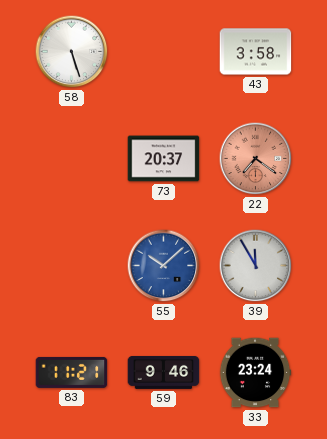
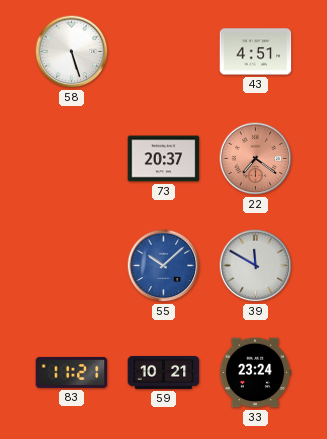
43: 3:58 -> 4:51 (256, 52)
39: 11:55 -> 11:50 (256, 266)
59: 9:46 -> 10:21 (164, 372)
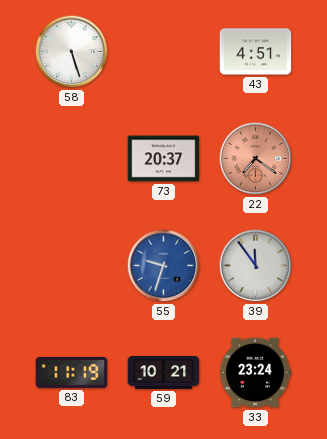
55: 10:08 -> 9:33 (164, 266)
39: 11:50 -> 11:54 (256, 266)
83: 11:21 -> 11:19 (72, 372)
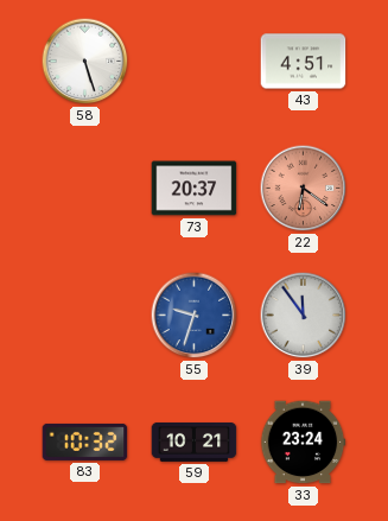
22: 7:21 -> 6:21 (304, 189)
83: 11:19 -> 10:32 (85, 441)
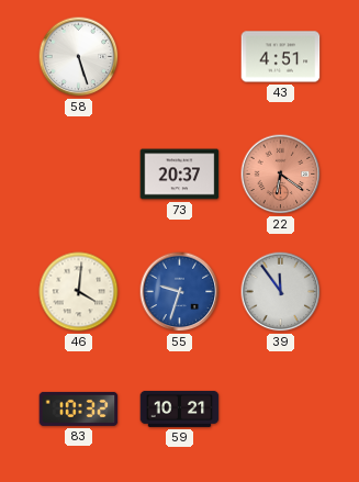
46: none -> 4:01 (79, 292)
33: 23:24 -> none (303, 443)
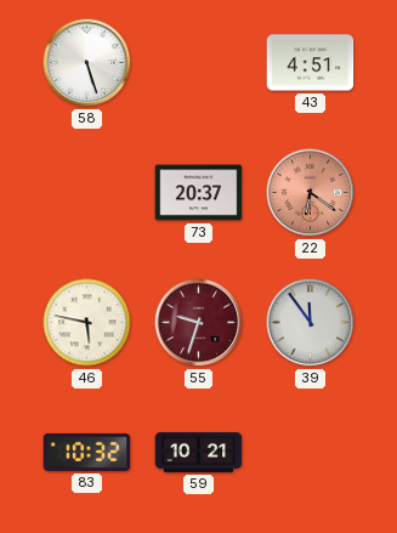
46: 4:01 -> 5:47 (87, 323)
55 dial: blue -> burgundy (199, 323)
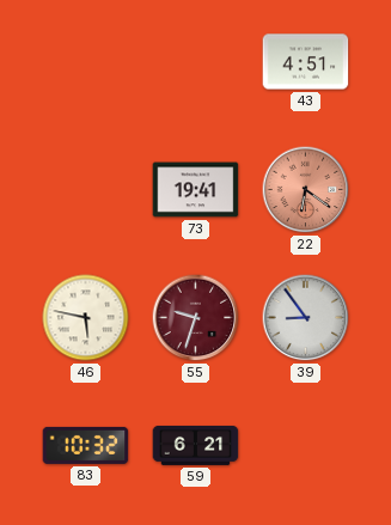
58: 5:27 -> none (87, 63)
73: 20:37 -> 19:41 (196, 190)
39: 11:54 -> 8:54 (306, 318)
59: 10:21 -> 6:21 (196, 445)
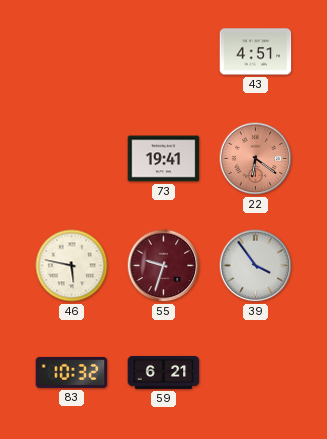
39: 8:54 -> 3:54 (256, 266)
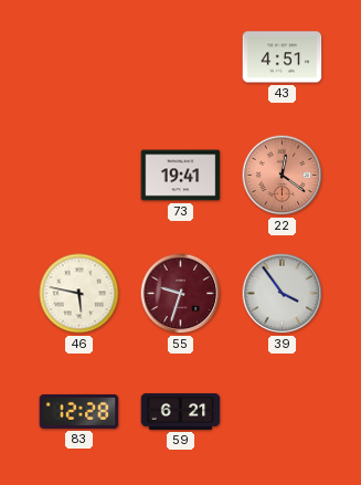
22: 6:21 -> 12:21 (283, 176)
83: 10:32 -> 12:28 (79, 411)
